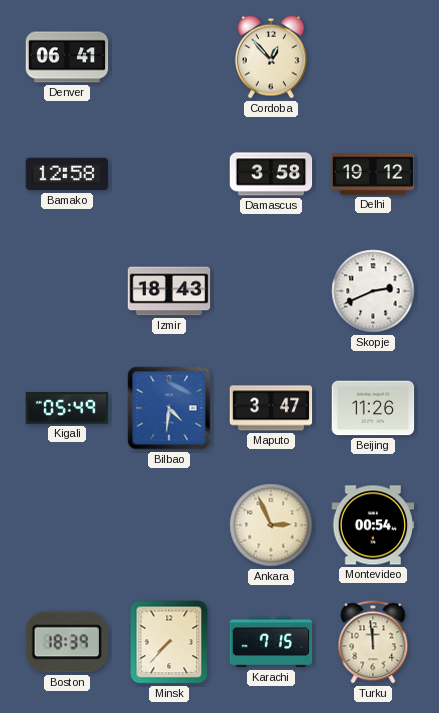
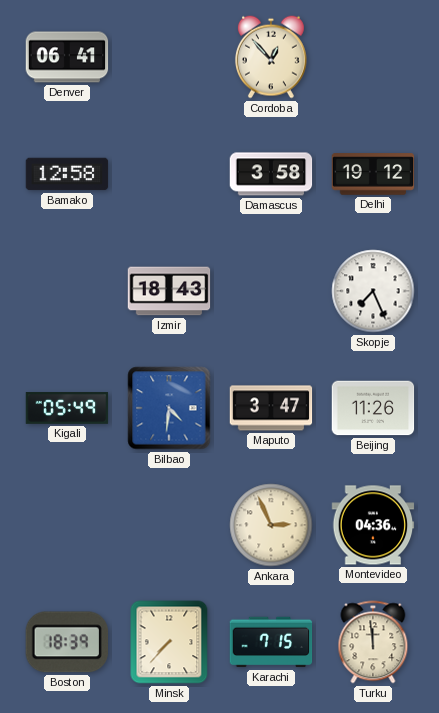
Skopje: 2:41 -> 7:26 (373, 291)
Montevideo: 00:54 -> 04:36 (373, 525)
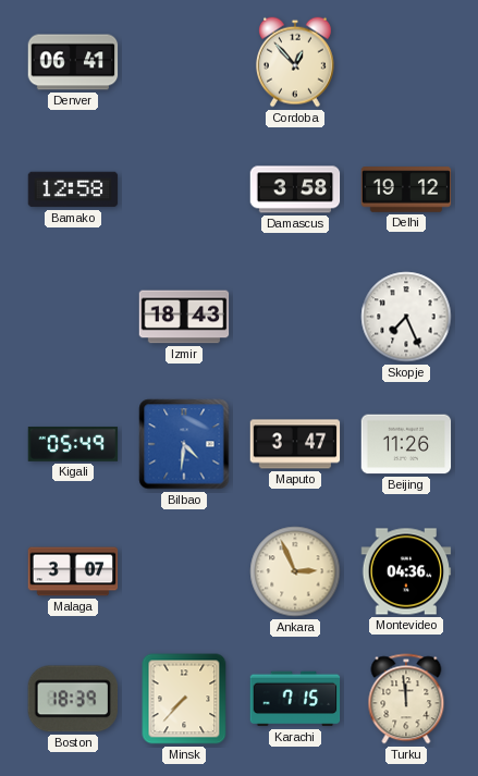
Malaga: none -> 3:07 (73, 571)
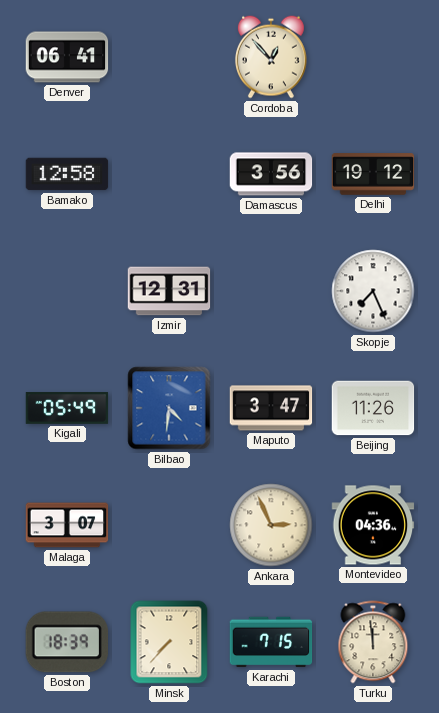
Damascus: 3:58 -> 3:56 (271, 174)
Izmir: 18:43 -> 12:31 (169, 291)
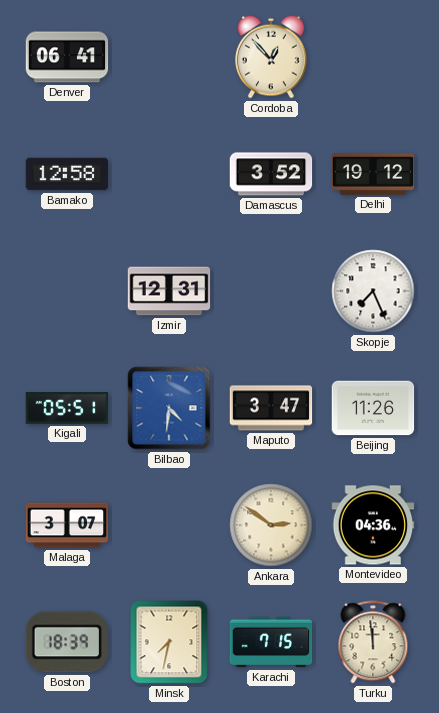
Damascus: 3:56 -> 3:52 (271, 174)
Kigali: 05:49 -> 05:51 (67, 408)
Ankara: 2:56 -> 2:51 (271, 525)
Minsk: 7:37 -> 7:32 (169, 642)
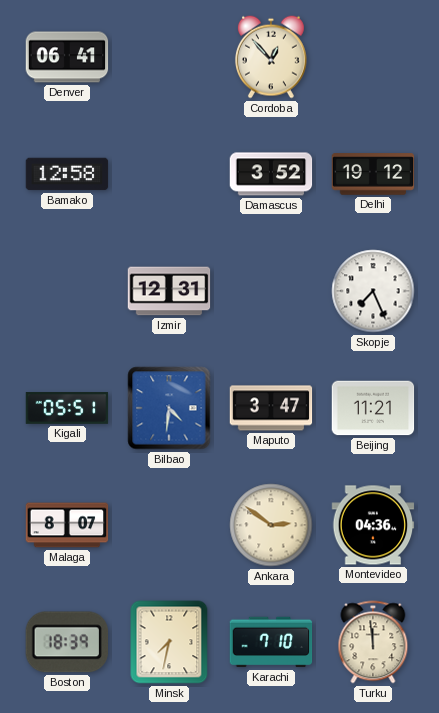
Beijing: 11:26 -> 11:21 (373, 408)
Malaga: 3:07 -> 8:07 (67, 525)
Karachi: 7:15 -> 7:10 (271, 642)
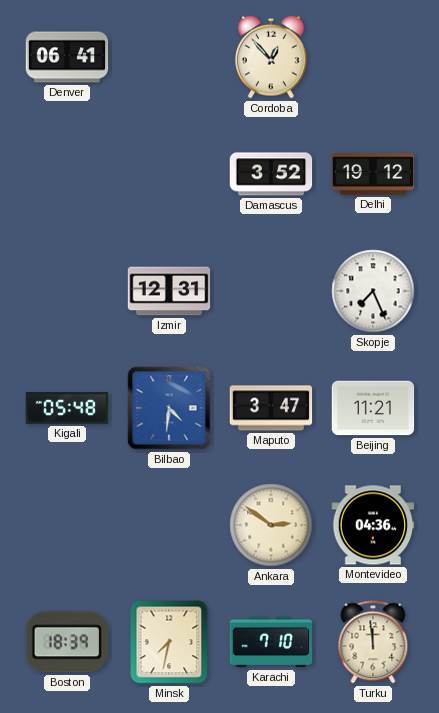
Bamako: 12:58 -> none (67, 174)
Kigali: 05:51 -> 05:48 (67, 408)
Malaga: 8:07 -> none (67, 525)
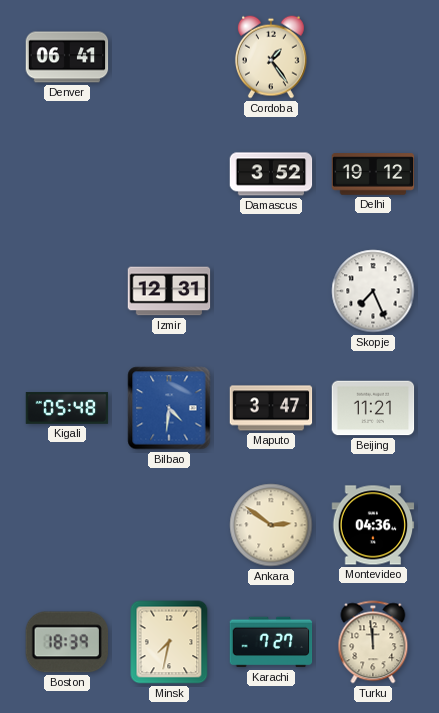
Cordoba: 12:53 -> 1:24 (271, 57)
Karachi: 7:10 -> 7:27 (271, 642)
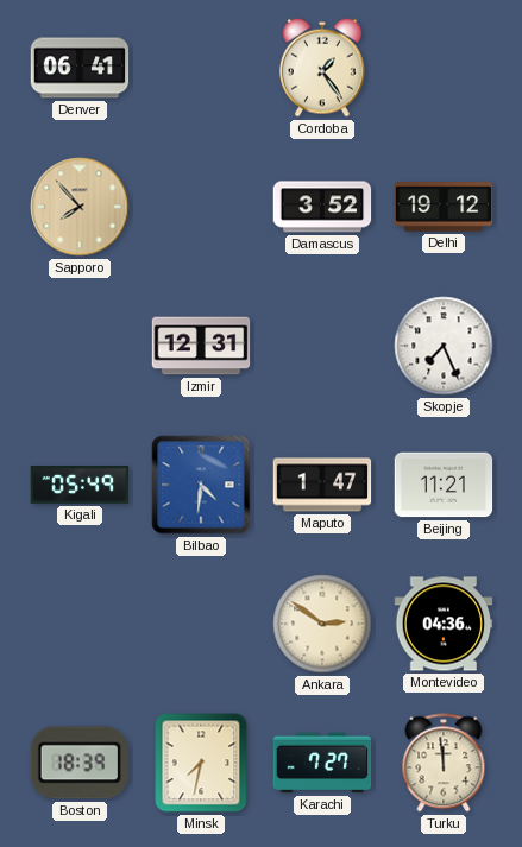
Sapporo: none -> 7:53 (80, 207)
Kigali: 05:48 -> 05:49 (80, 485)
Maputo: 3:47 -> 1:47 (322, 485)
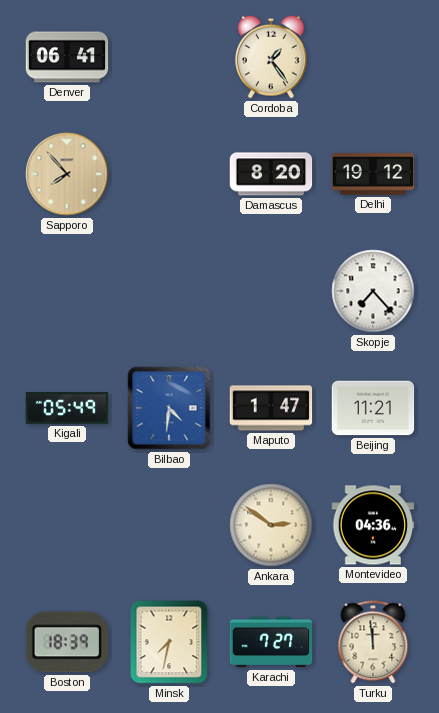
Damascus: 3:52 -> 8:20 (271, 174)
Izmir: 12:31 -> none (201, 346)
Skopje: 7:26 -> 7:23 (373, 291)
